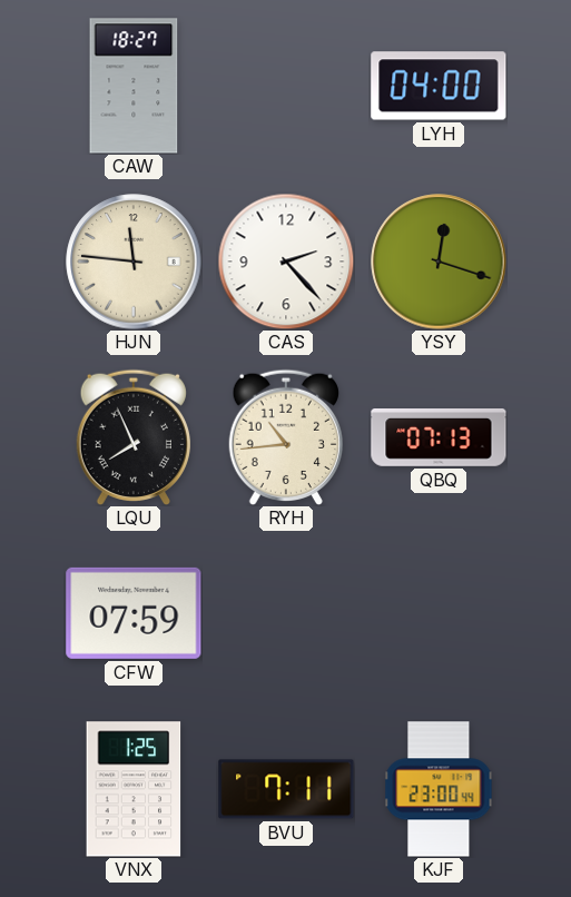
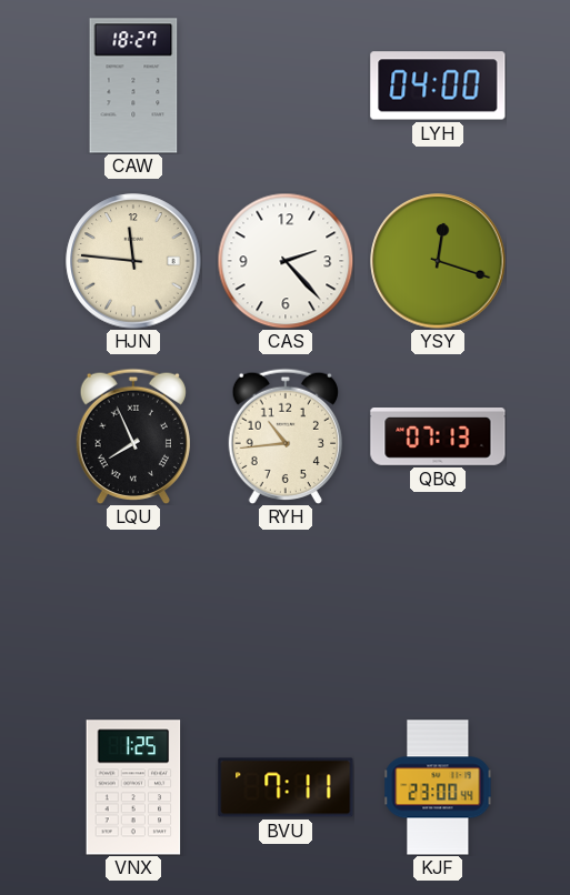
CFW: 07:59 -> none (134, 613)
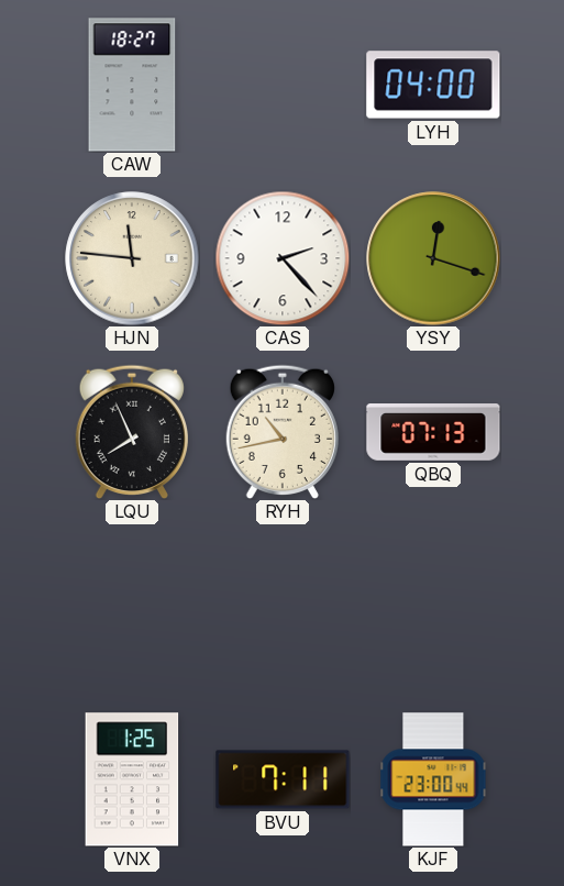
RYH: 10:44 -> 10:43 (281, 431)
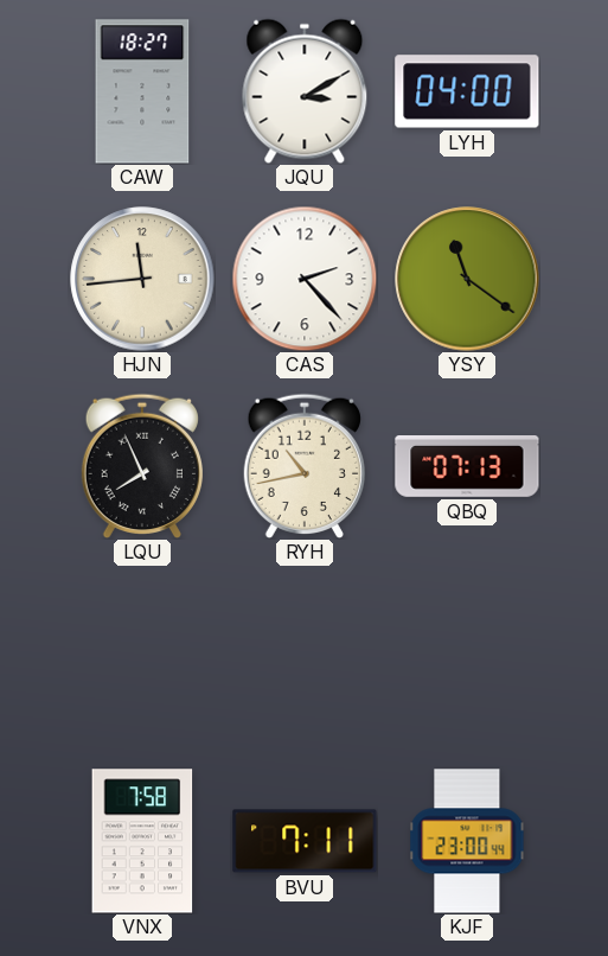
JQU: none -> 3:10 (305, 91)
HJN: 11:46 -> 11:44 (142, 279)
YSY: 12:18 -> 11:21 (467, 279)
VNX: 1:25 -> 7:58 (142, 841)
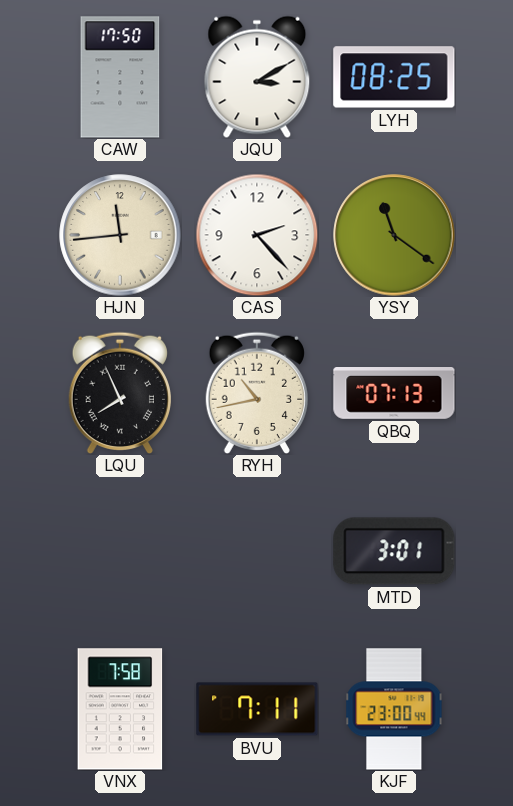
CAW: 18:27 -> 17:50 (120, 77)
LYH: 04:00 -> 08:25 (394, 77)
MTD: none -> 3:01 (394, 551)
